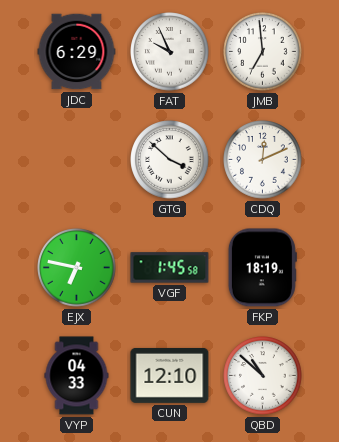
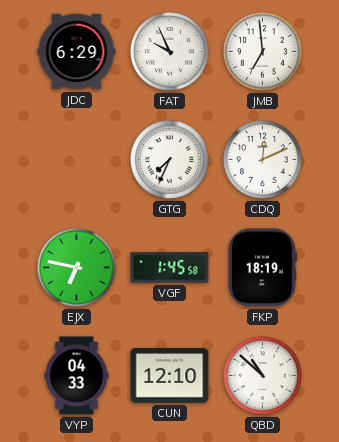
GTG: 3:52 -> 7:34 (170, 160)
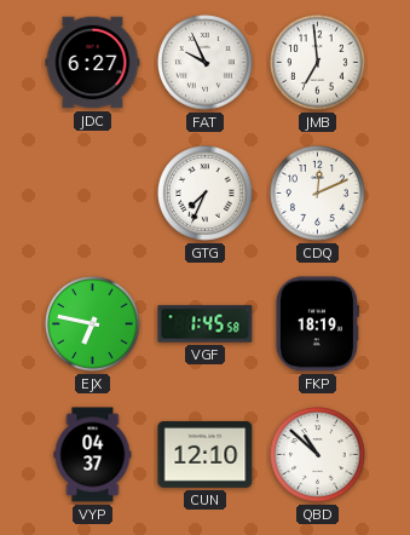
JDC: 6:29 -> 6:27 (93, 63)
VYP: 04:33 -> 04:37 (93, 455)
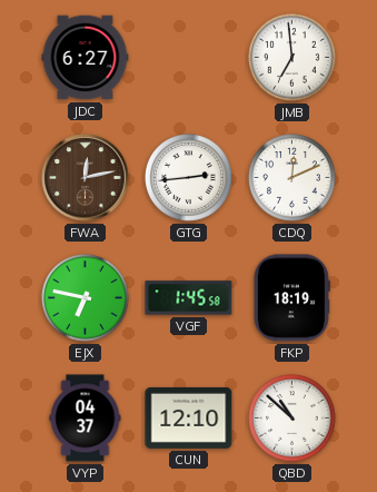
FAT: 9:56 -> none (206, 63)
FWA: none -> 12:13 (86, 178)
GTG: 7:34 -> 2:44 (189, 178)
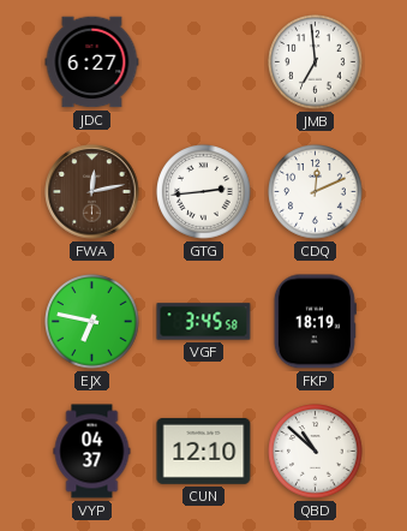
VGF: 1:45 -> 3:45 (204, 322)
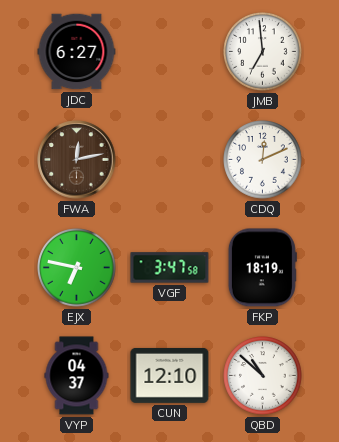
GTG: 2:44 -> none (204, 192)
VGF: 3:45 -> 3:47 (170, 268)
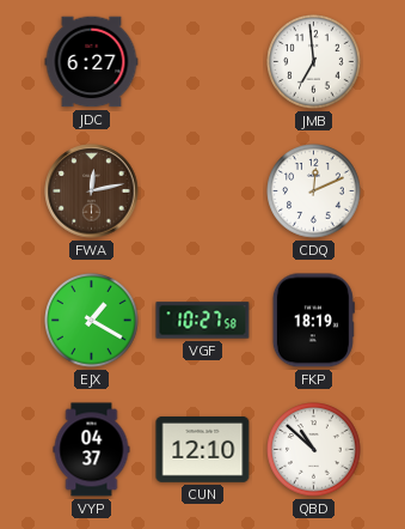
EJX: 6:47 -> 1:20 (92, 321)
VGF: 3:47 -> 10:27 (203, 321)
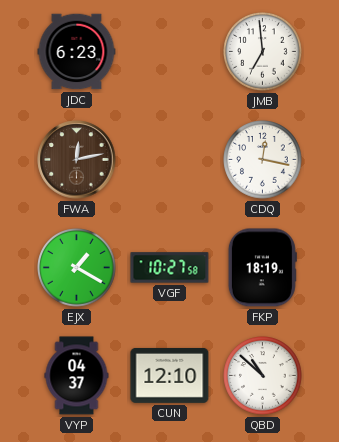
JDC: 6:27 -> 6:23 (77, 52)
CDQ: 12:11 -> 12:17 (263, 160)
